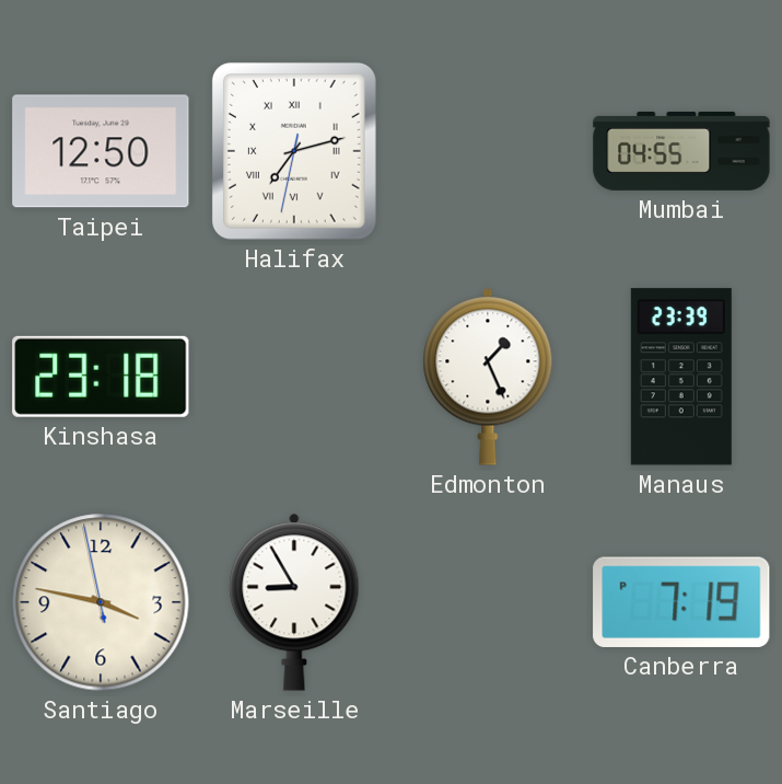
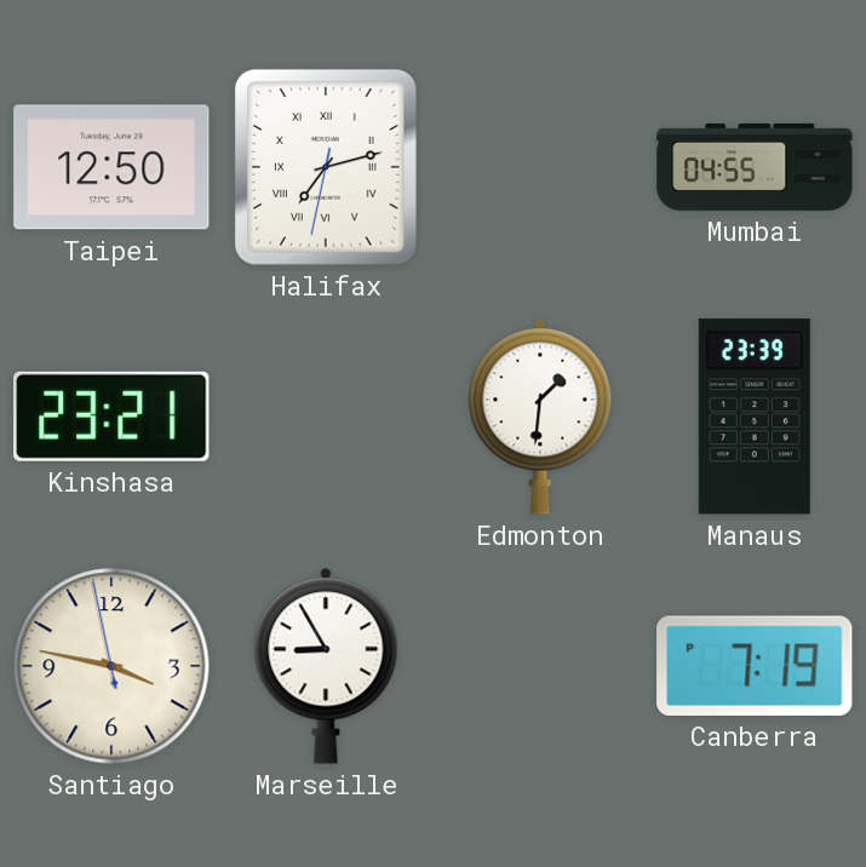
Kinshasa: 23:18 -> 23:21 (111, 417)
Edmonton: 1:26 -> 1:31 (540, 417)
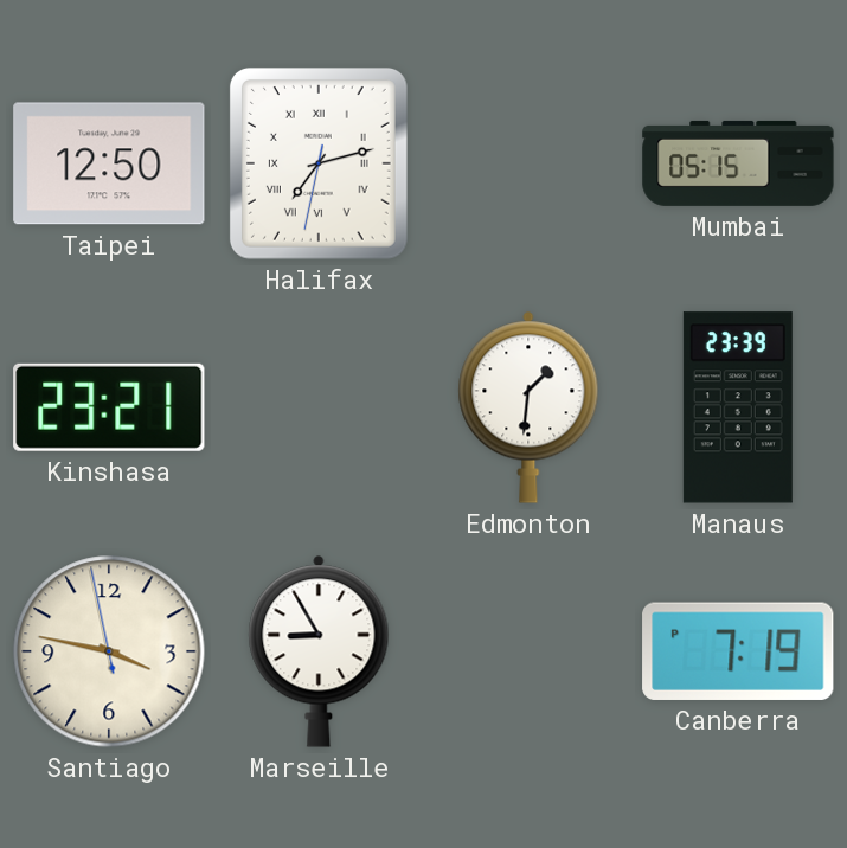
Mumbai: 04:55 -> 05:15 (738, 163)
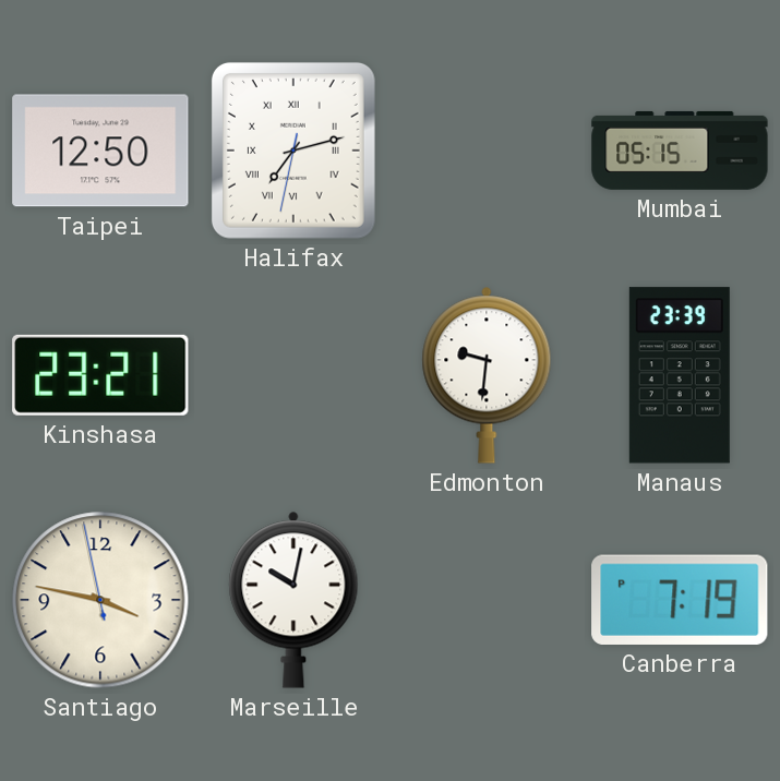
Edmonton: 1:31 -> 9:31 (487, 375)
Marseille: 8:55 -> 10:02 (293, 600)
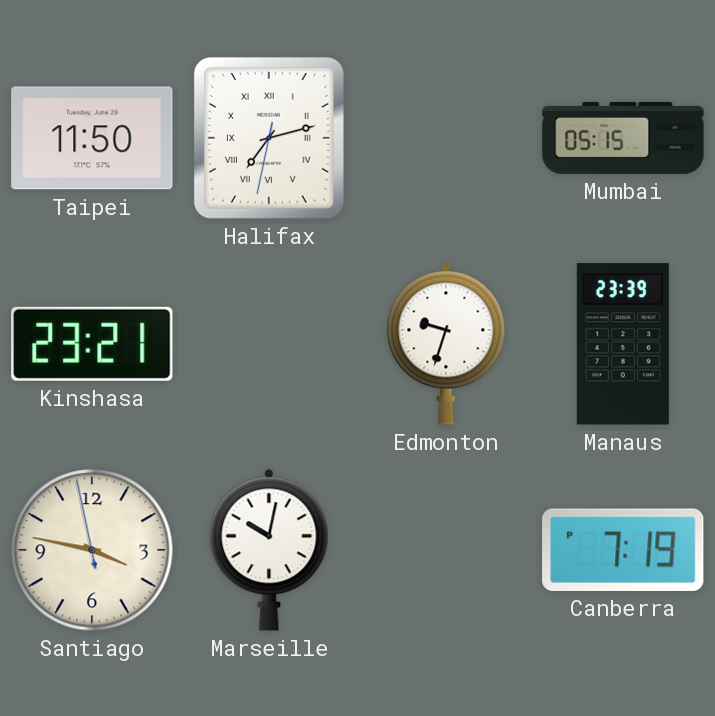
Taipei: 12:50 -> 11:50 (92, 138)
Edmonton: 9:31 -> 9:33 (446, 344)
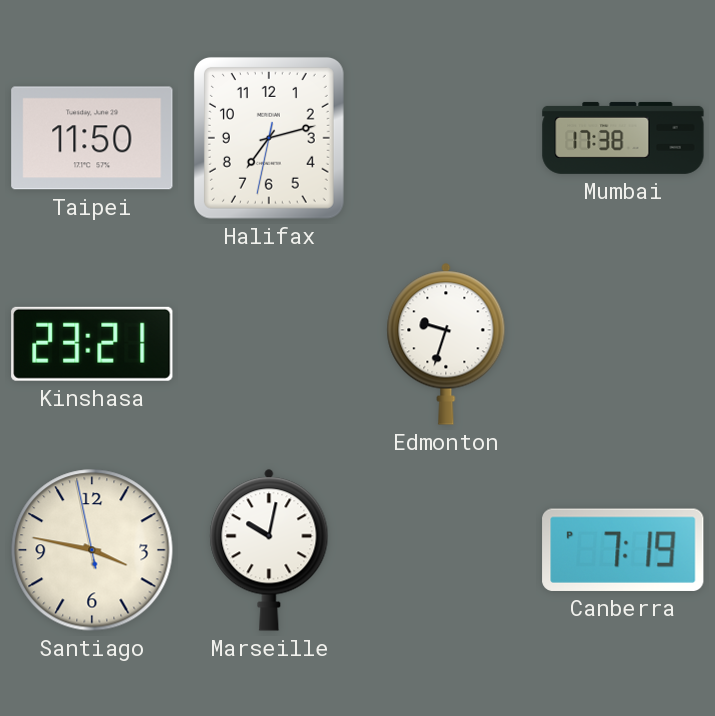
Halifax numerals: Roman -> Arabic (269, 138)
Mumbai: 05:15 -> 17:38 (623, 138)
Manaus: 23:39 -> none (623, 344)
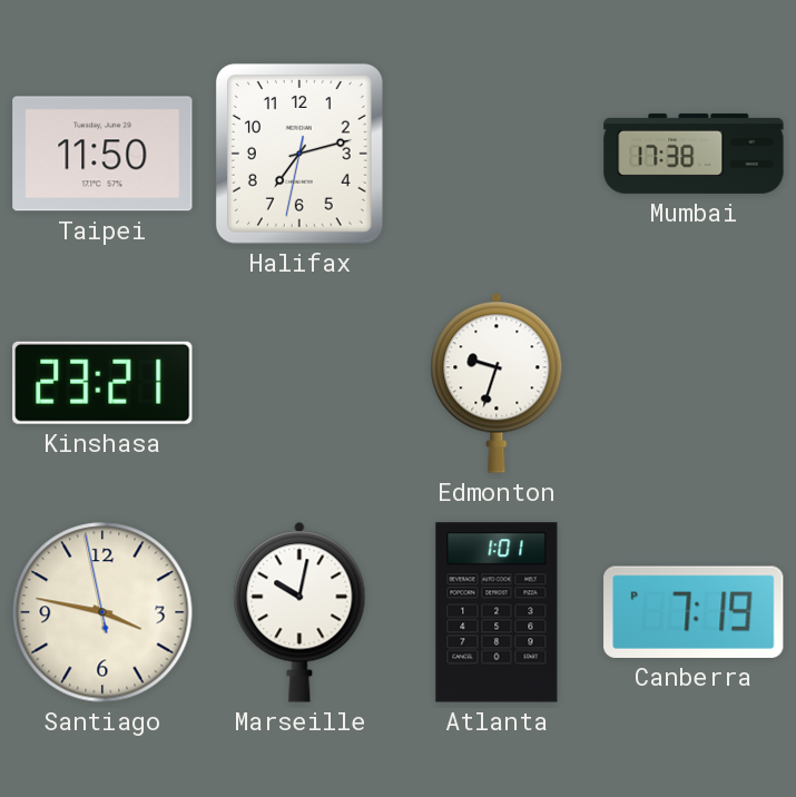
Atlanta: none -> 1:01 (497, 612)
